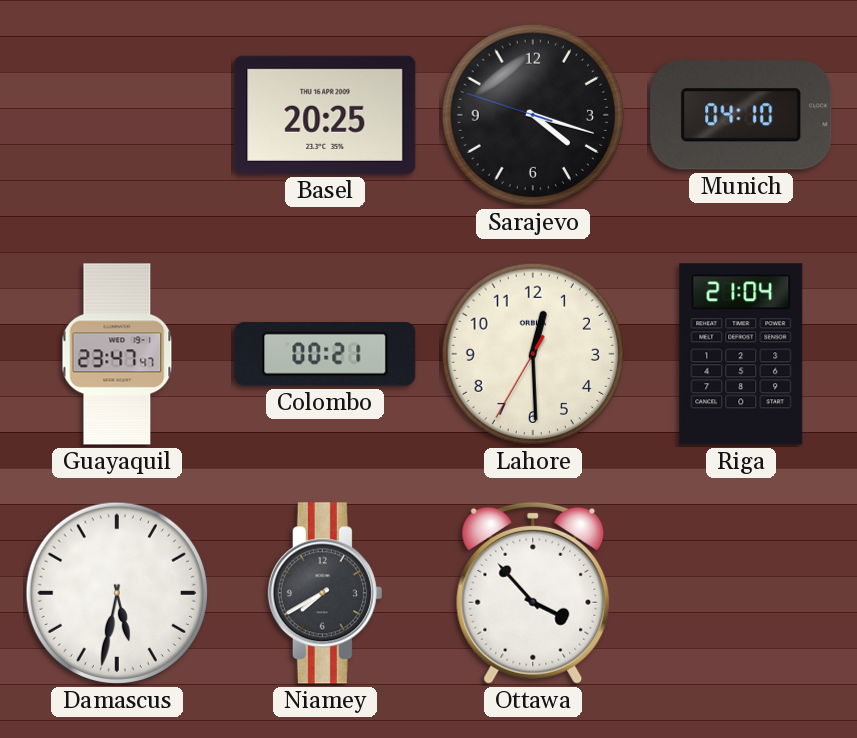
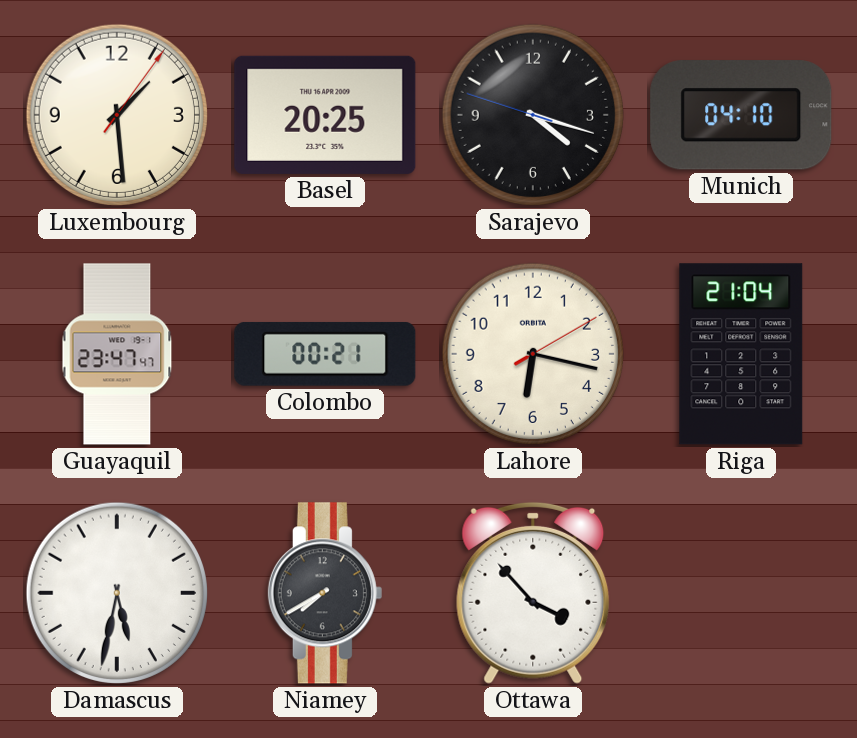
Luxembourg: none -> 1:29 (117, 115)
Lahore: 12:29 -> 6:17 (533, 354)
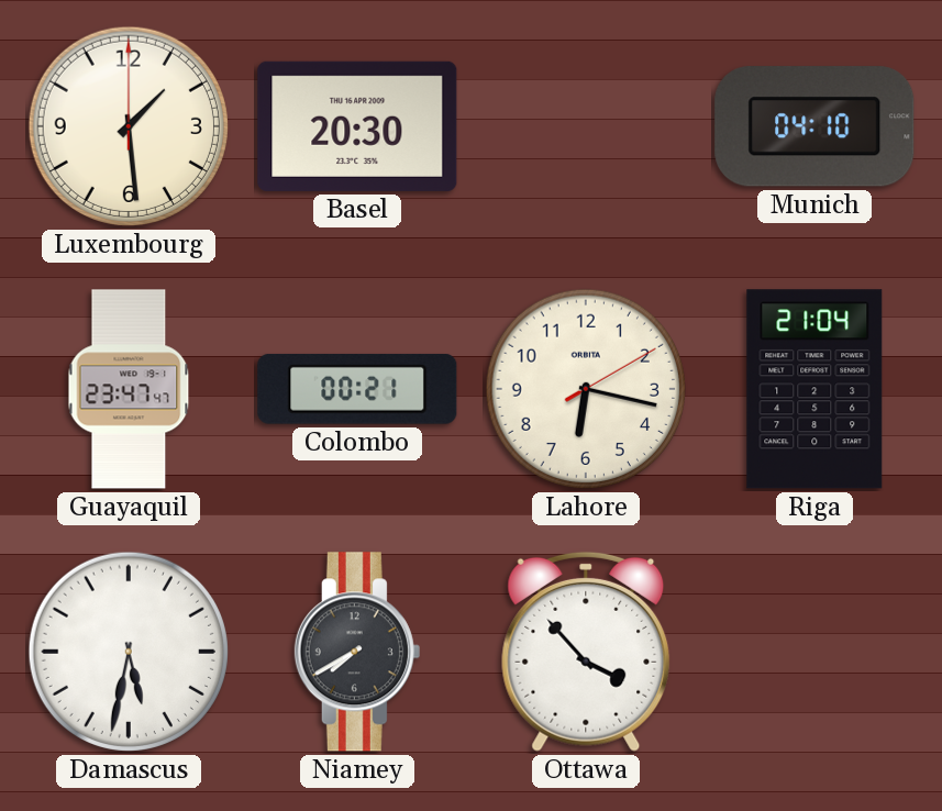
Luxembourg: 1:29:06 -> 1:29:00 (129, 126)
Basel: 20:25 -> 20:30 (357, 126)
Sarajevo: 4:17 -> none (533, 115)
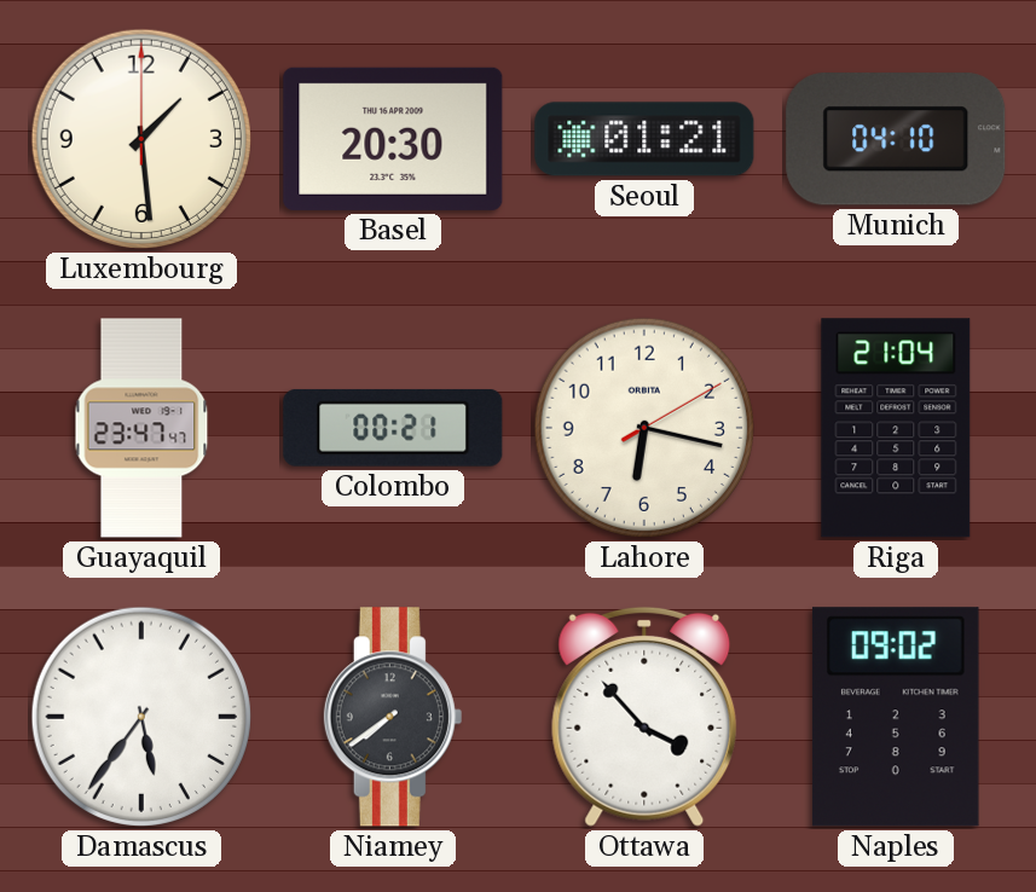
Seoul: none -> 01:21 (644, 139)
Damascus: 5:32 -> 5:36 (141, 717)
Niamey: 7:40 -> 7:39 (393, 717)
Naples: none -> 09:02 (896, 717)
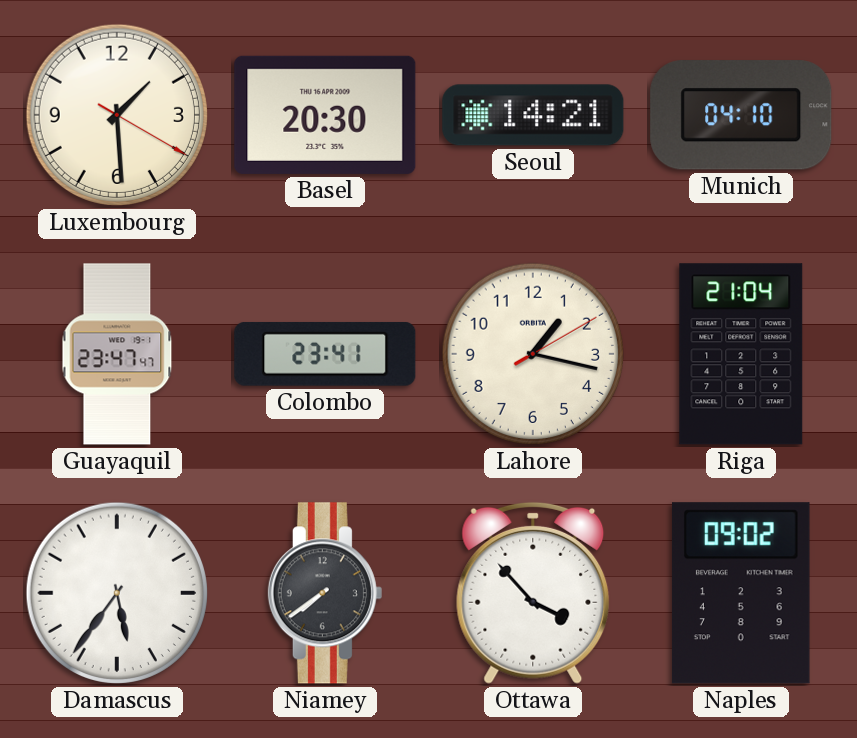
Luxembourg: 1:29:00 -> 1:29:20 (117, 115)
Seoul: 01:21 -> 14:21 (533, 115)
Colombo: 00:21 -> 23:41 (325, 354)
Lahore: 6:17 -> 1:17 (533, 354)
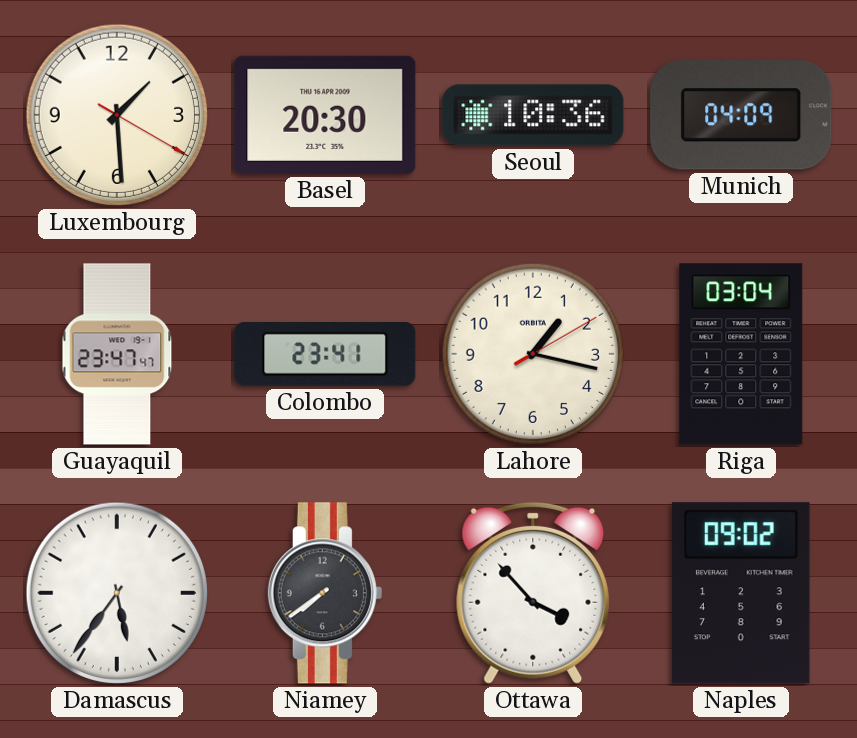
Seoul: 14:21 -> 10:36 (533, 115)
Munich: 04:10 -> 04:09 (741, 115)
Riga: 21:04 -> 03:04 (741, 354)
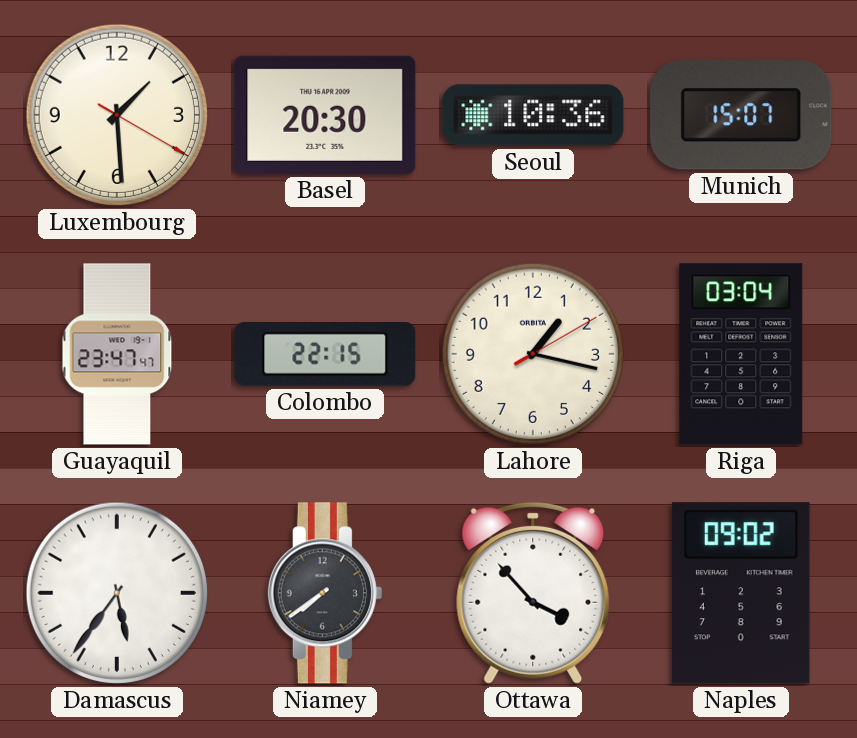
Munich: 04:09 -> 15:07 (741, 115)
Colombo: 23:41 -> 22:15 (325, 354)
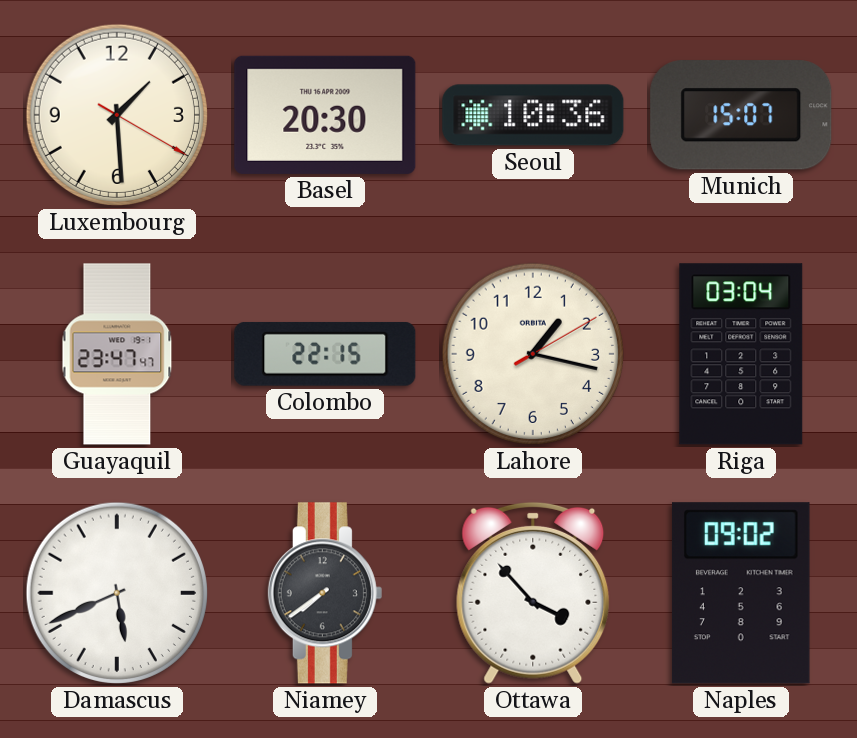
Damascus: 5:36 -> 5:41 (117, 593)
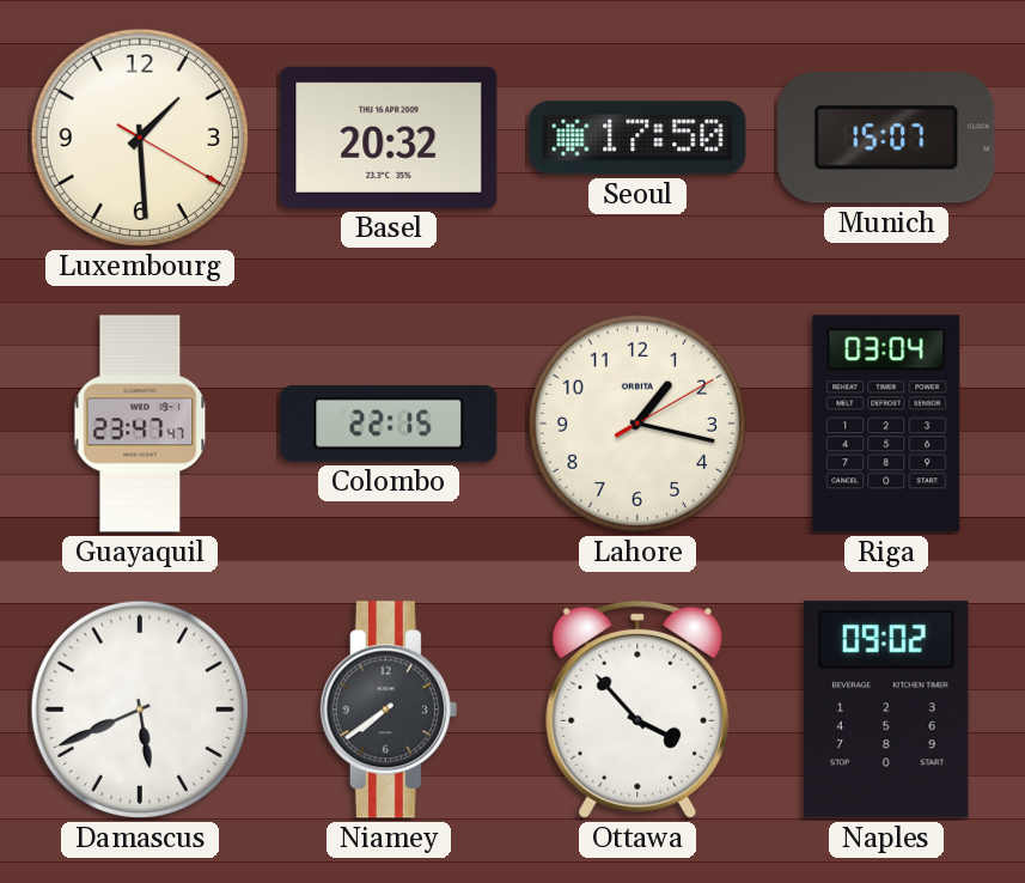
Basel: 20:30 -> 20:32 (389, 138)
Seoul: 10:36 -> 17:50 (637, 138)
